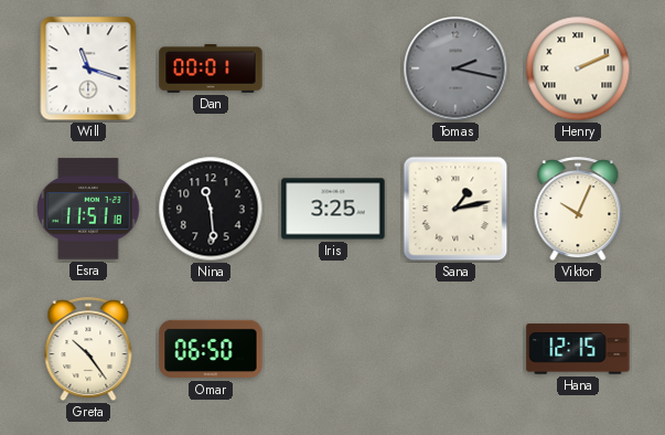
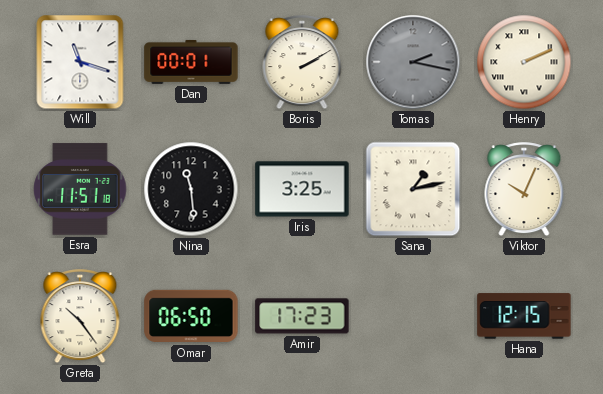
Boris: none -> 2:10 (302, 63)
Amir: none -> 17:23 (302, 316)
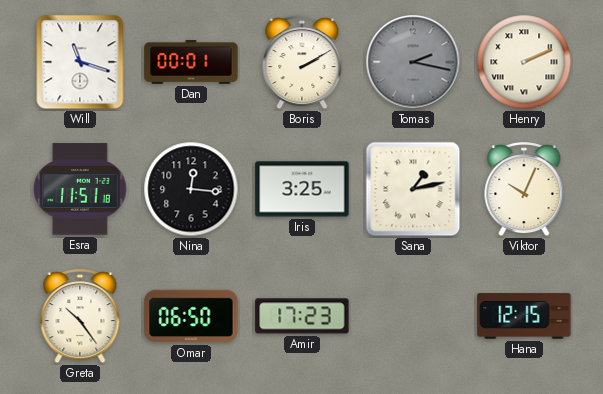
Nina: 11:29 -> 12:16 (191, 189)
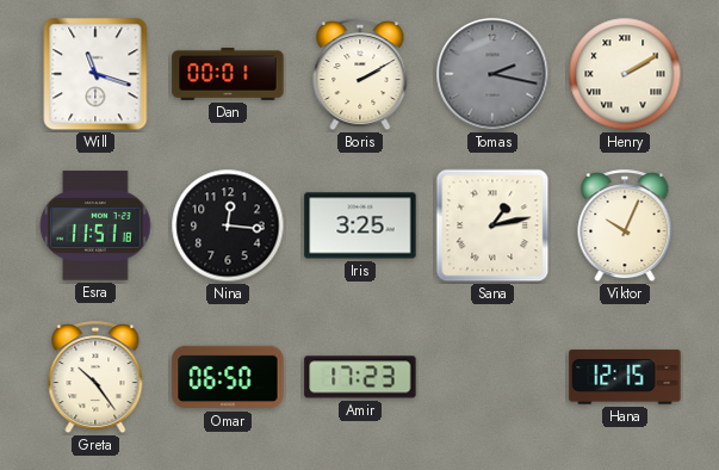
Henry: 2:11 -> 2:10 (625, 74)
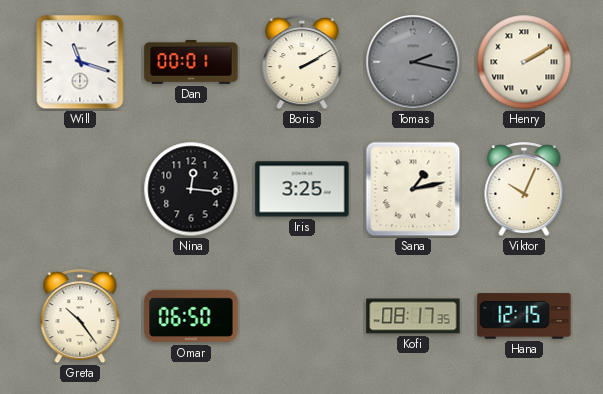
Esra: 11:51 -> none (95, 225)
Amir: 17:23 -> none (360, 377)
Kofi: none -> 08:17 (413, 316)
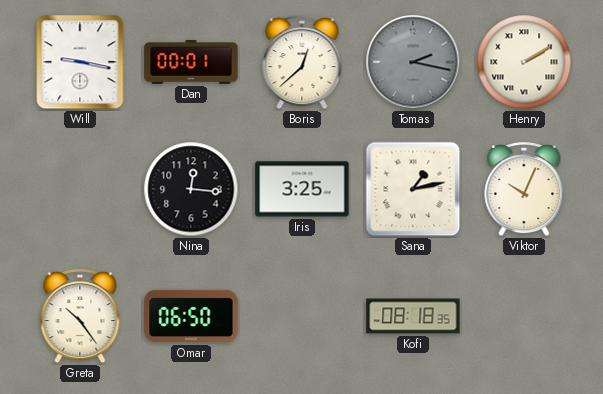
Will: 11:18 -> 9:17 (80, 62)
Boris: 2:10 -> 12:38 (302, 63)
Kofi: 08:17 -> 08:18 (413, 316)
Hana: 12:15 -> none (524, 316)
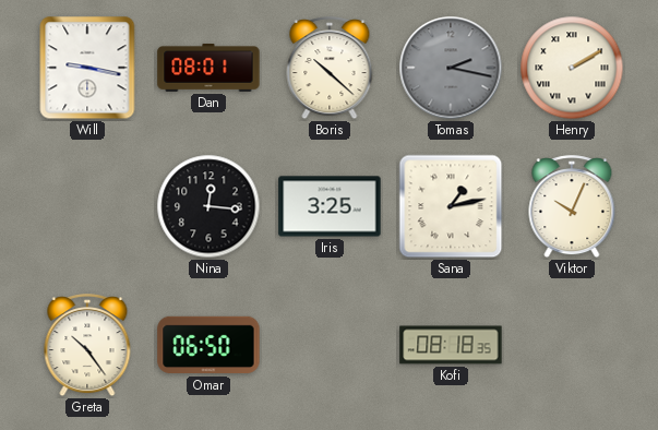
Dan: 00:01 -> 08:01 (208, 68)
Boris: 12:38 -> 10:22 (330, 69)
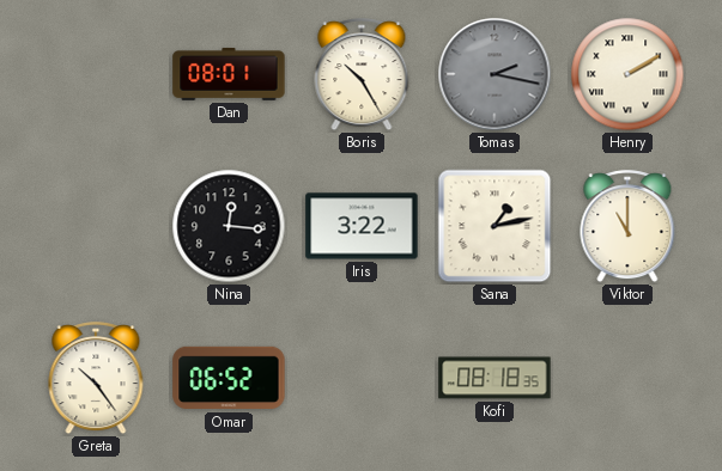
Will: 9:17 -> none (87, 68)
Boris: 10:22 -> 10:25 (362, 75)
Iris: 3:25 -> 3:22 (362, 226)
Viktor: 10:04 -> 11:00 (627, 227)
Omar: 06:50 -> 06:52 (229, 378)
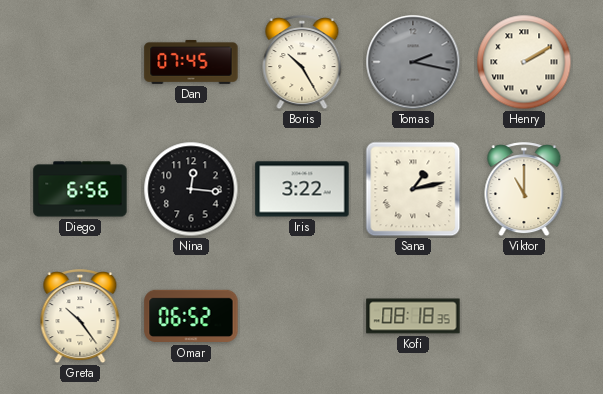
Dan: 08:01 -> 07:45 (191, 62)
Diego: none -> 6:56 (80, 189)
